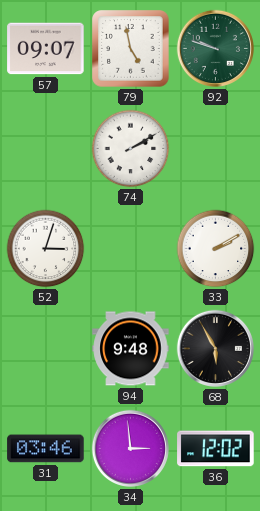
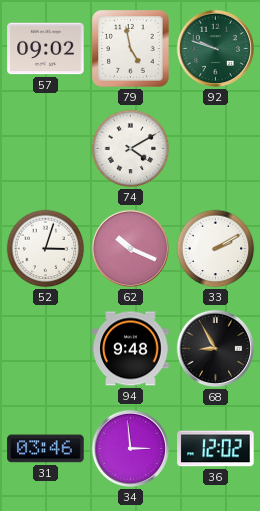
57: 09:07 -> 09:02 (46, 49)
74: 2:10 -> 4:10 (131, 149)
62: none -> 10:19 (130, 248)
68: 5:55 -> 8:55 (215, 348)
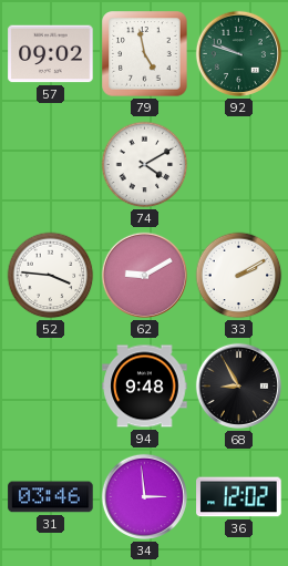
52: 3:03 -> 3:46 (51, 276)
62: 10:19 -> 9:10 (144, 275)
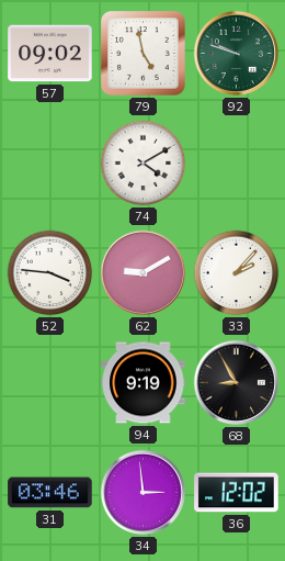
33: 2:10 -> 2:07 (237, 273)
94: 9:48 -> 9:19 (144, 383)
